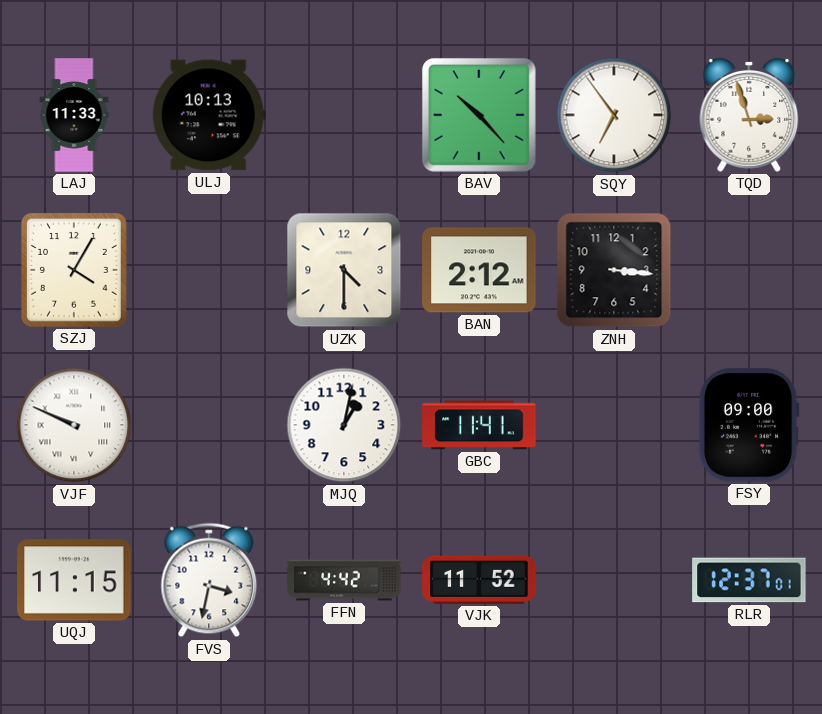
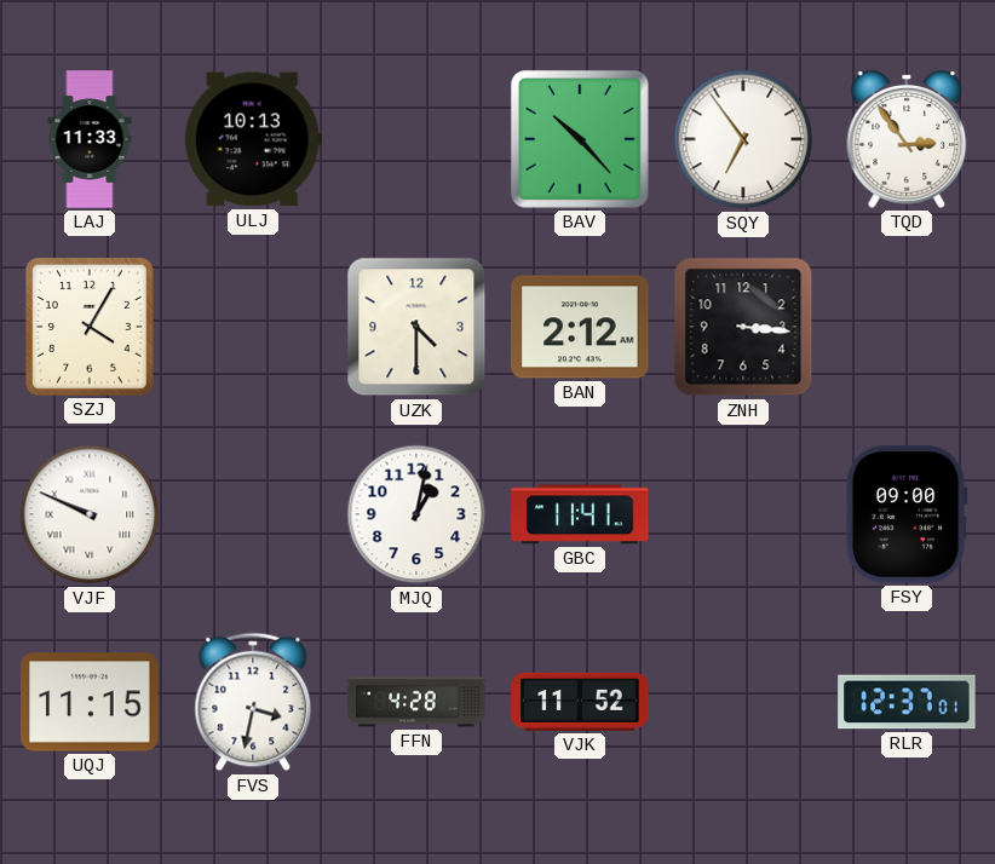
TQD: 2:57 -> 2:54 (907, 140)
FFN: 4:42 -> 4:28 (416, 702)
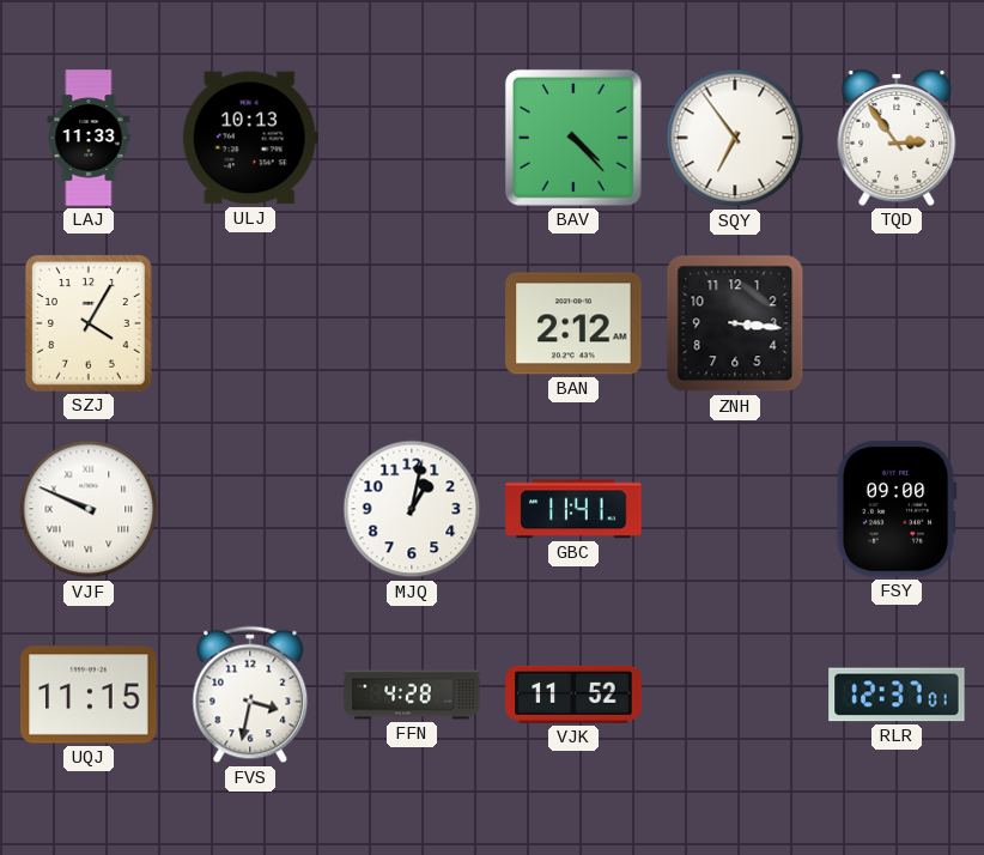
BAV: 10:23 -> 4:23 (573, 138)
UZK: 4:30 -> none (416, 327)
